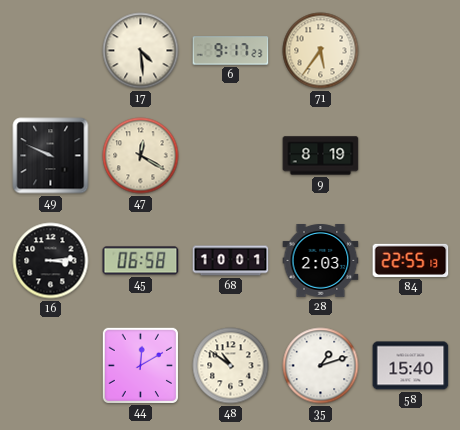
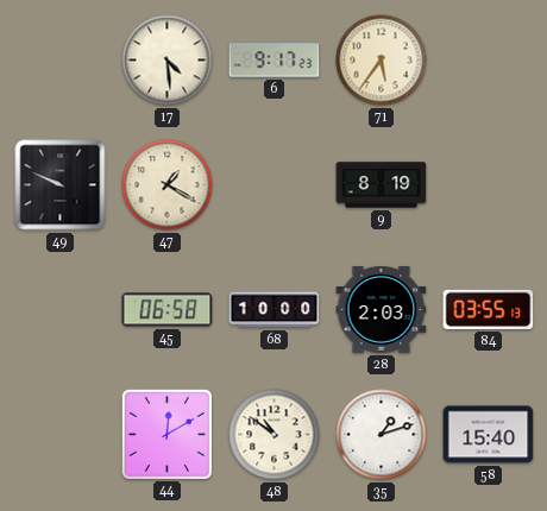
47: 12:20 -> 1:20 (168, 185)
16: 3:14 -> none (51, 261)
68: 10:01 -> 10:00 (275, 310)
84: 22:55 -> 03:55 (489, 309)
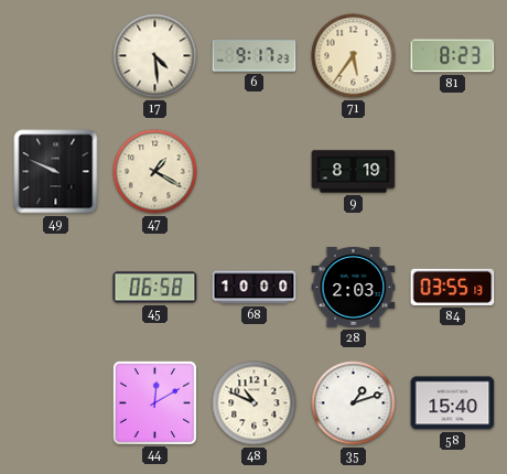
81: none -> 8:23 (453, 56)
48: 10:51 -> 10:49 (255, 403)
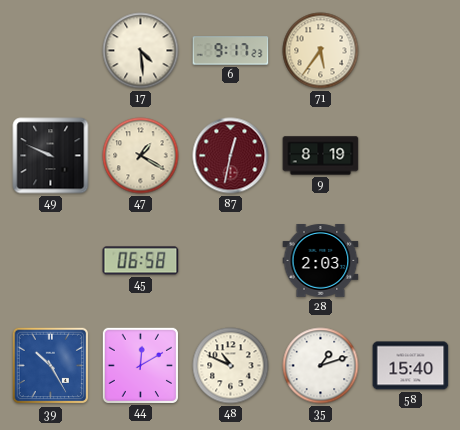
81: 8:23 -> none (453, 56)
87: none -> 12:32 (231, 156)
68: 10:00 -> none (255, 288)
84: 03:55 -> none (453, 287)
39: none -> 10:25 (51, 366)
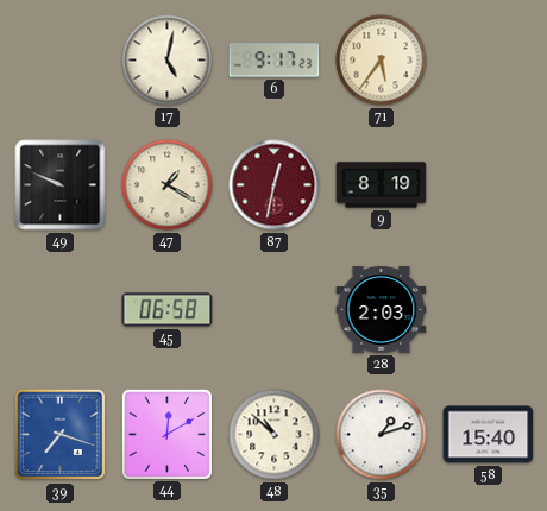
17: 4:29 -> 5:02 (168, 61)
39: 10:25 -> 7:18 (61, 435)
48: 10:49 -> 10:52 (275, 435)
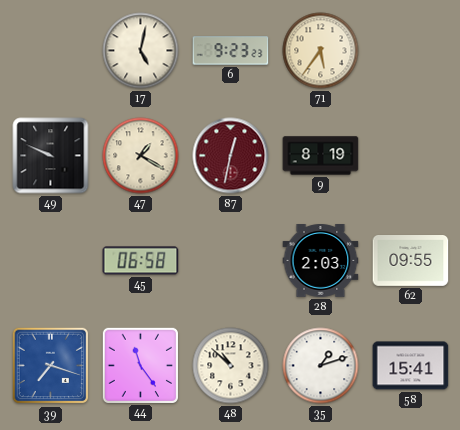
6: 9:17 -> 9:23 (231, 51)
62: none -> 09:55 (411, 261)
44: 12:10 -> 11:24 (140, 365)
58: 15:40 -> 15:41 (411, 366)
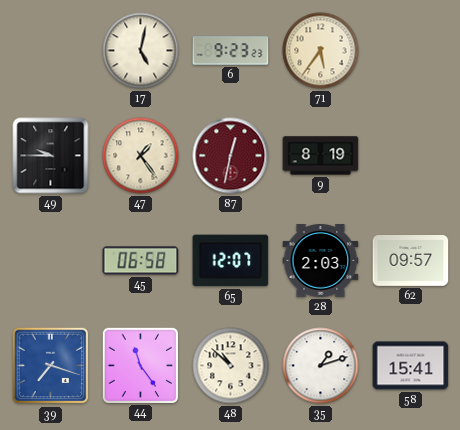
49: 9:49 -> 9:45 (51, 156)
47: 1:20 -> 1:24 (141, 156)
65: none -> 12:07 (231, 261)
62: 09:55 -> 09:57 (411, 261)
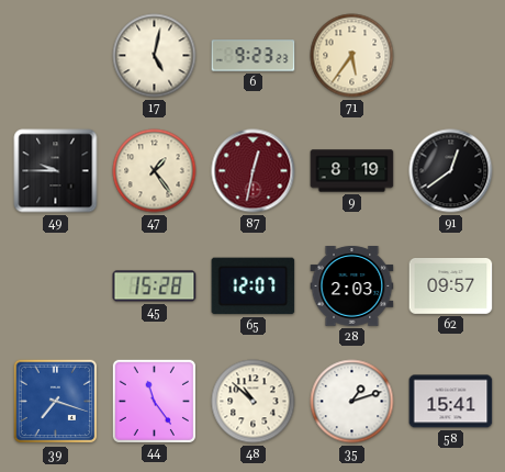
91: none -> 12:39 (451, 171)
45: 06:58 -> 15:28 (155, 286)
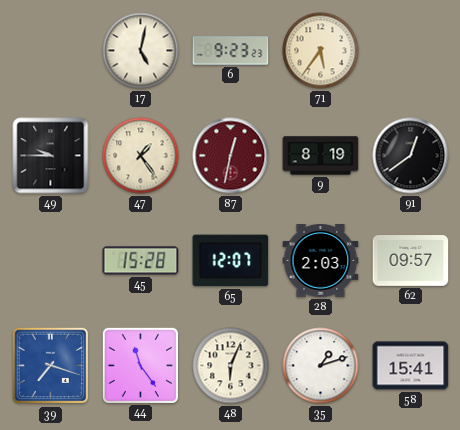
48: 10:52 -> 6:04 (231, 366)
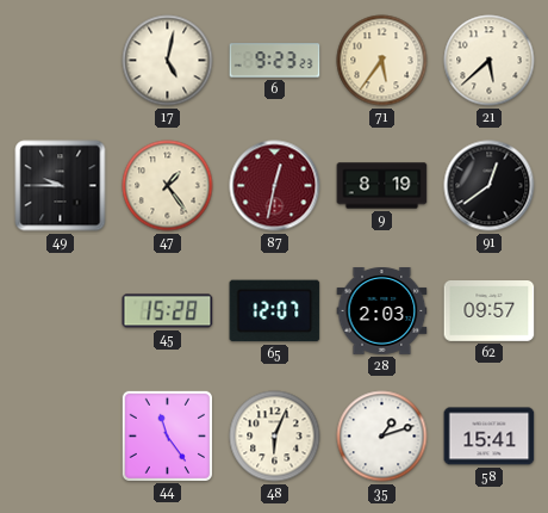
21: none -> 5:38 (490, 61)
39: 7:18 -> none (51, 366)
